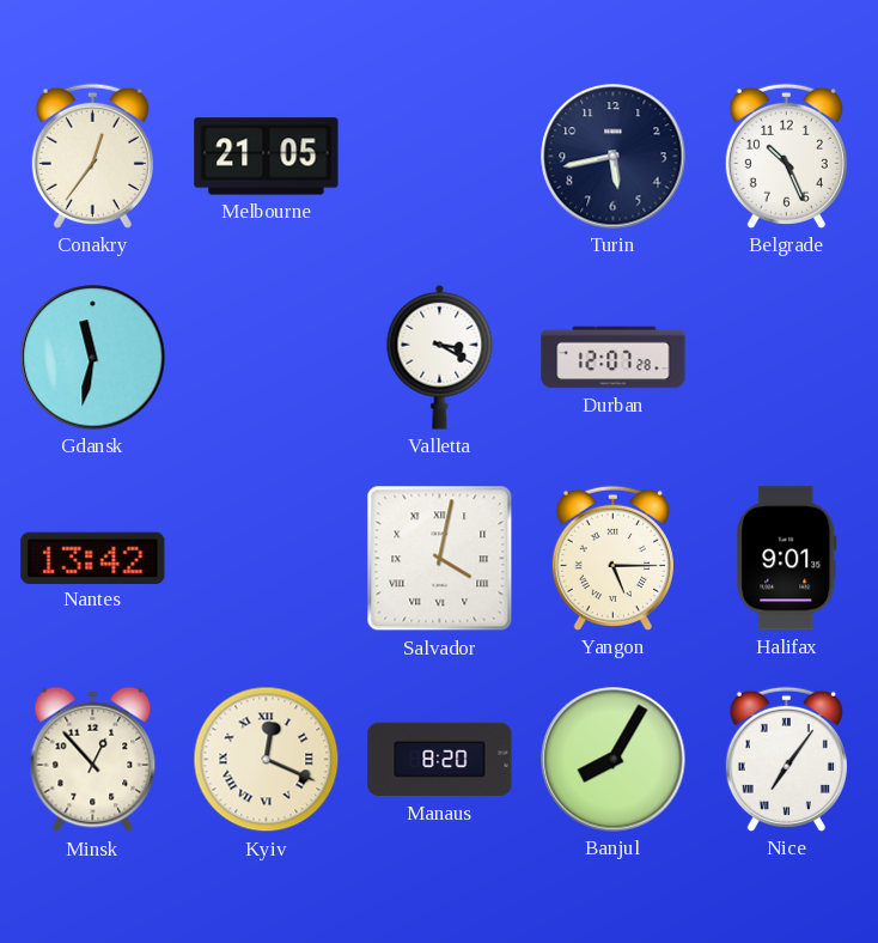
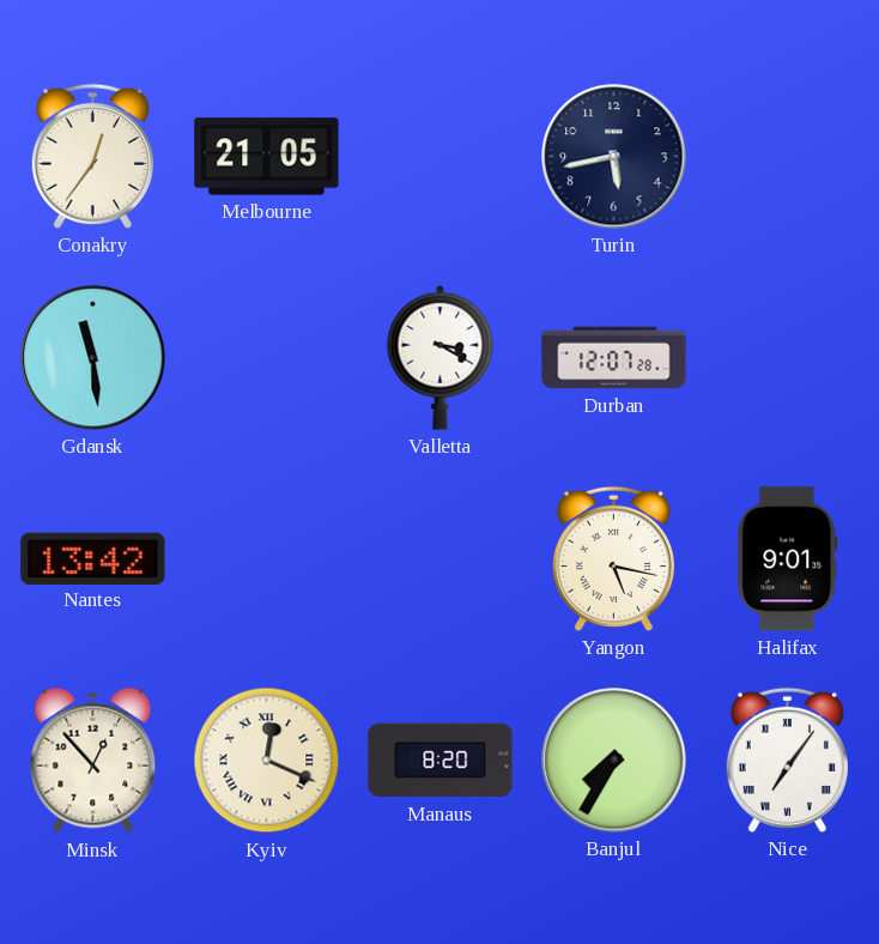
Belgrade: 10:26 -> none (786, 156)
Gdansk: 11:32 -> 11:29 (93, 358)
Salvador: 4:02 -> none (440, 559)
Yangon: 5:15 -> 5:17 (613, 558)
Banjul: 8:05 -> 7:35 (614, 761)
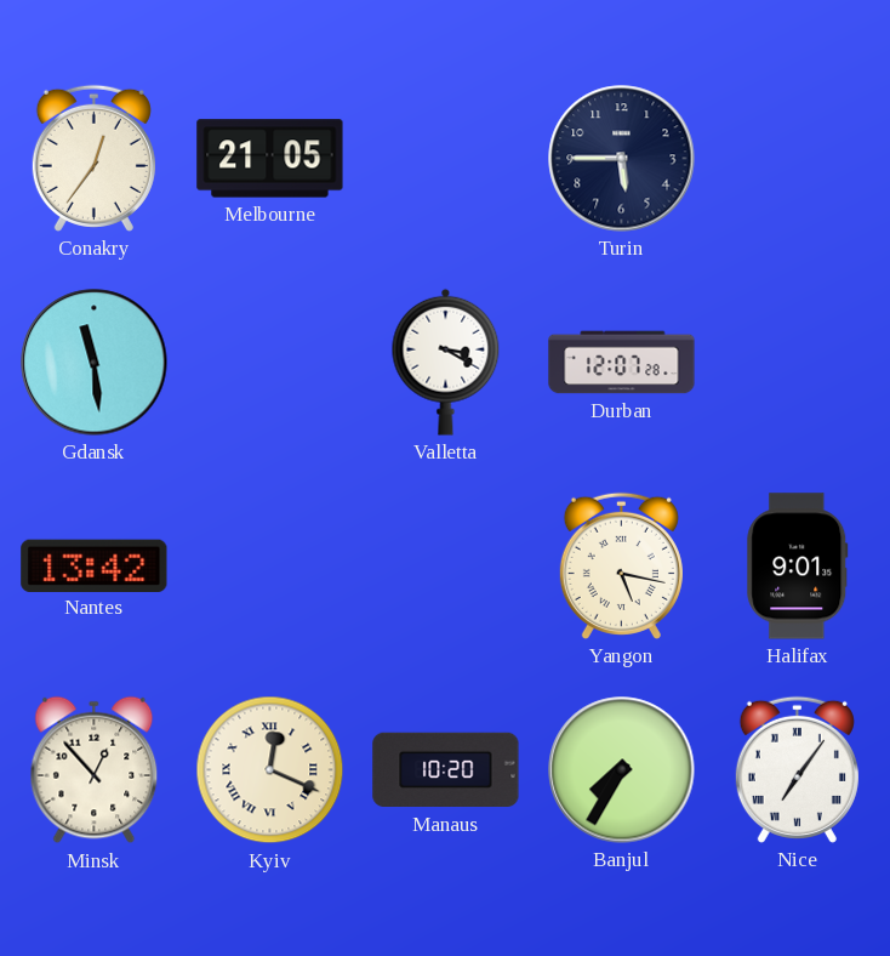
Turin: 5:43 -> 5:45 (622, 159)
Manaus: 8:20 -> 10:20 (446, 770)
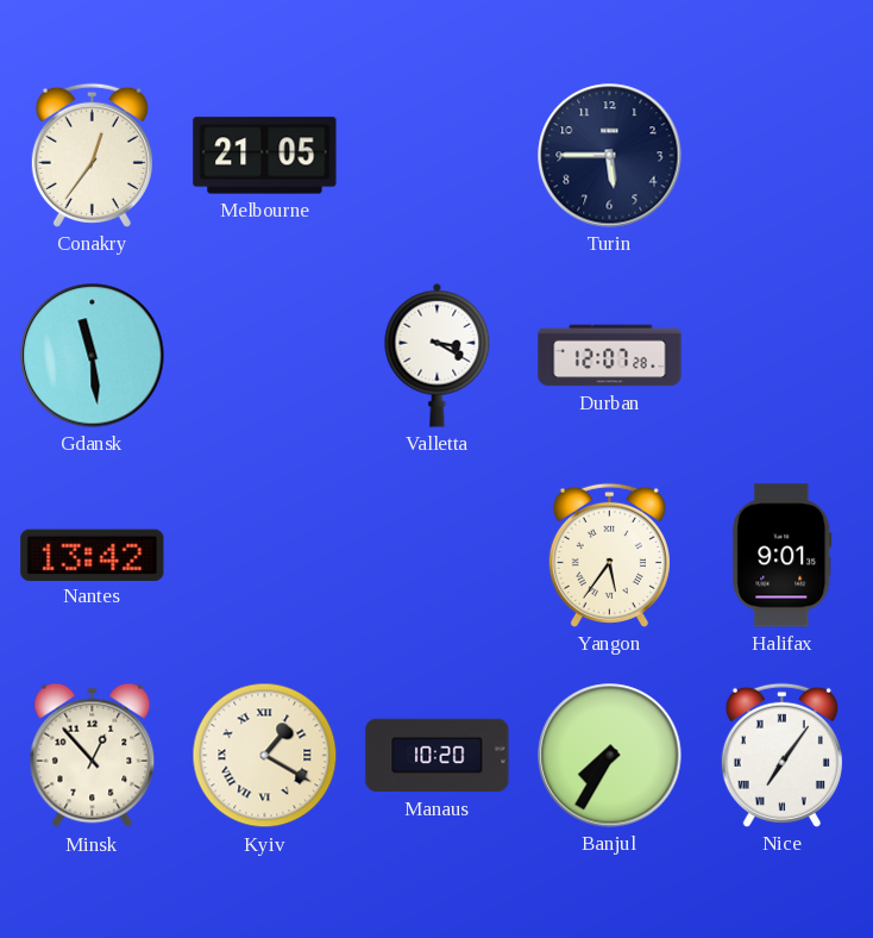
Yangon: 5:17 -> 5:36 (609, 555)
Kyiv: 12:19 -> 1:20 (265, 756)
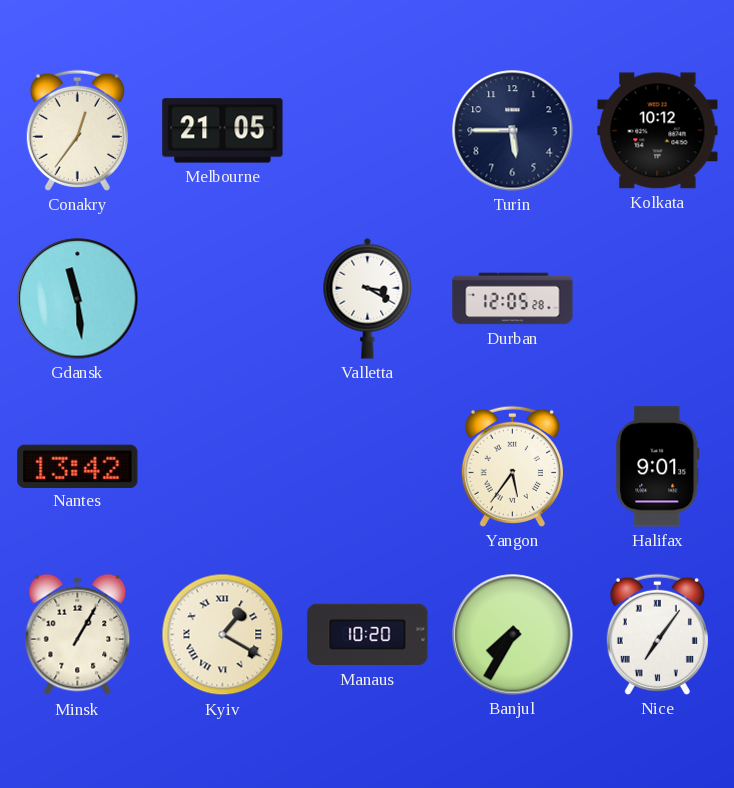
Kolkata: none -> 10:12 (658, 131)
Durban: 12:07 -> 12:05 (513, 299)
Minsk: 12:53 -> 1:05 (78, 635)
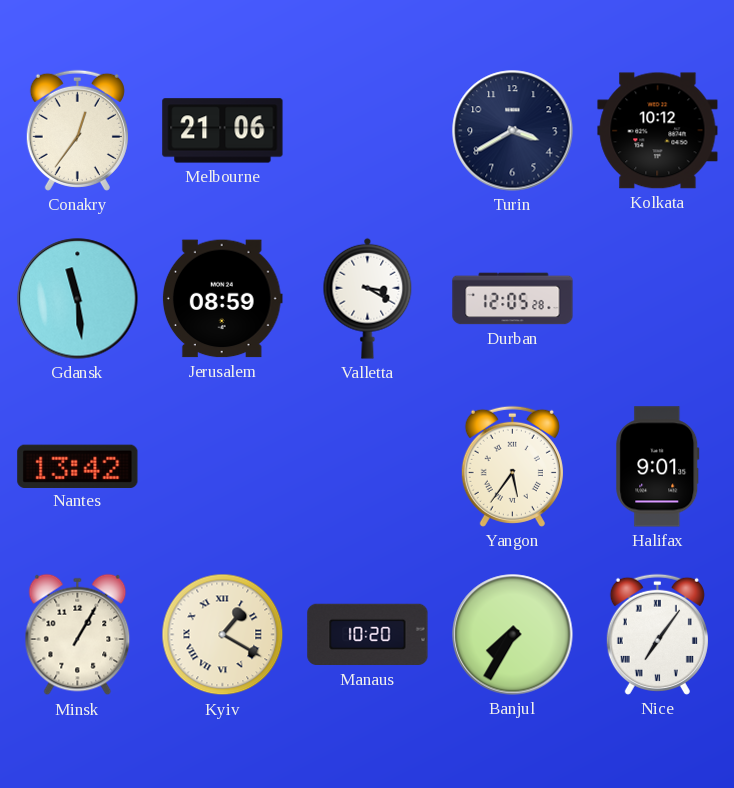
Melbourne: 21:05 -> 21:06 (223, 131)
Turin: 5:45 -> 3:40 (513, 131)
Jerusalem: none -> 08:59 (222, 299)
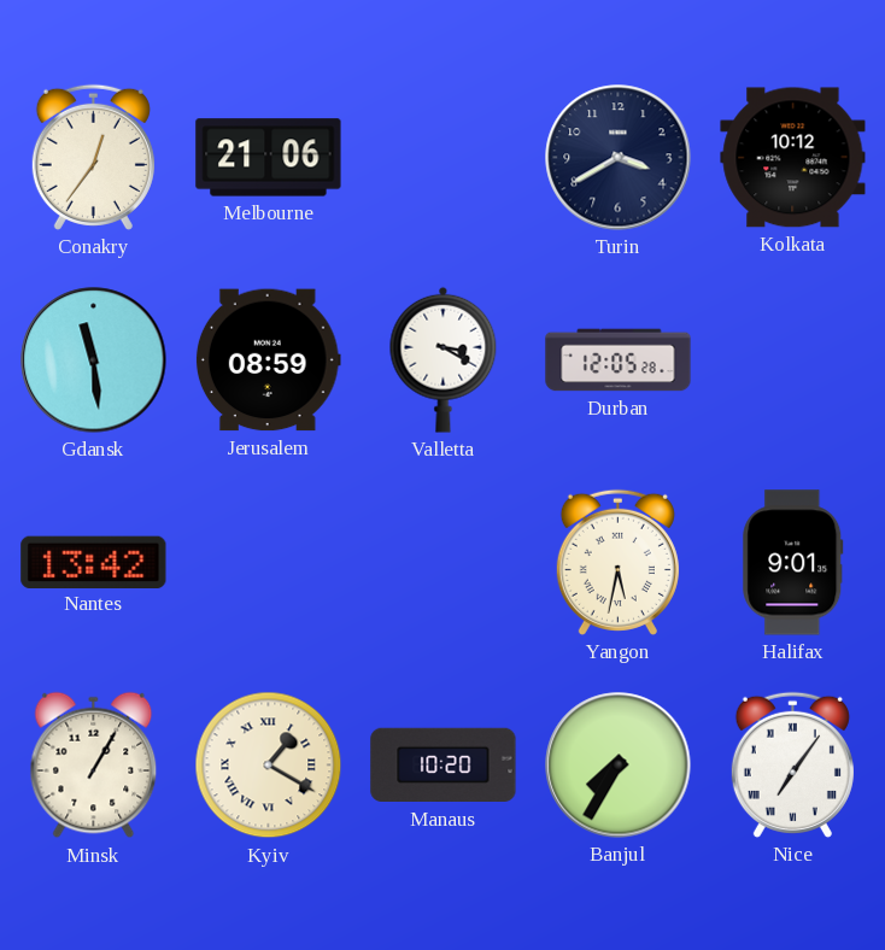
Yangon: 5:36 -> 5:32 (617, 562)
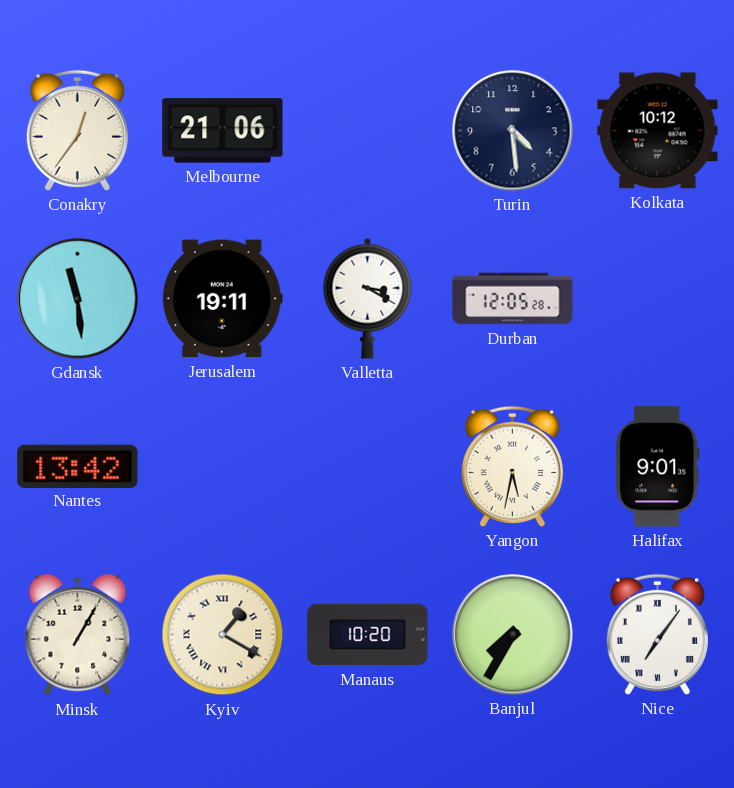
Turin: 3:40 -> 4:29 (513, 131)
Jerusalem: 08:59 -> 19:11 (222, 299)
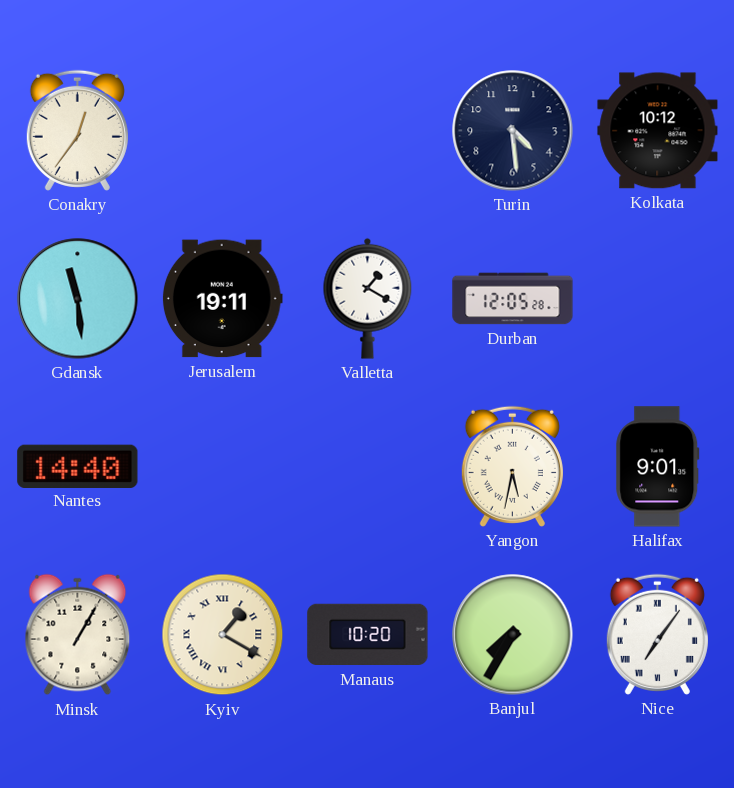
Melbourne: 21:06 -> none (223, 131)
Valletta: 3:20 -> 1:20 (368, 298)
Nantes: 13:42 -> 14:40 (78, 466)
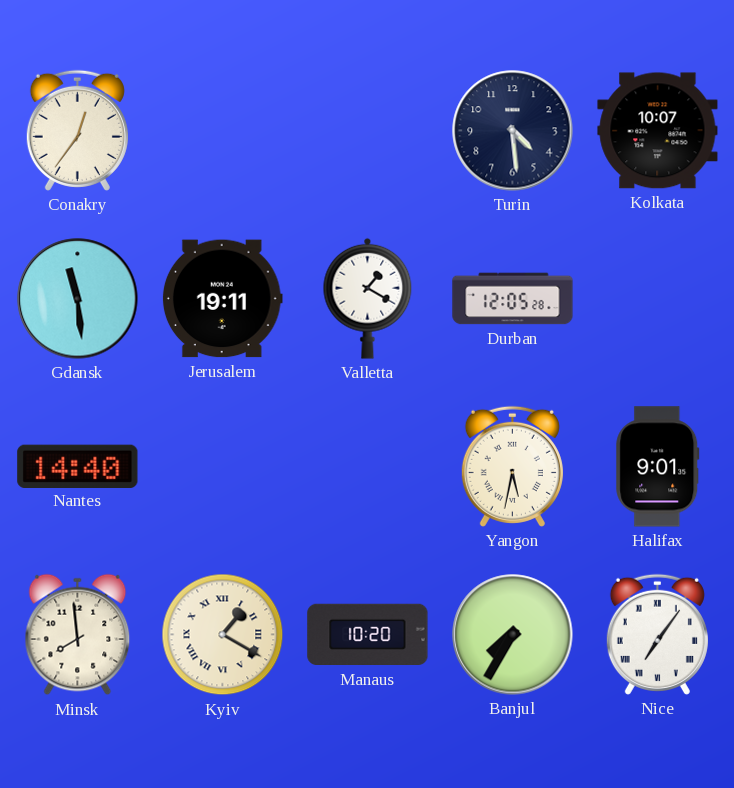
Kolkata: 10:12 -> 10:07 (658, 131)
Minsk: 1:05 -> 7:59 (78, 635)
